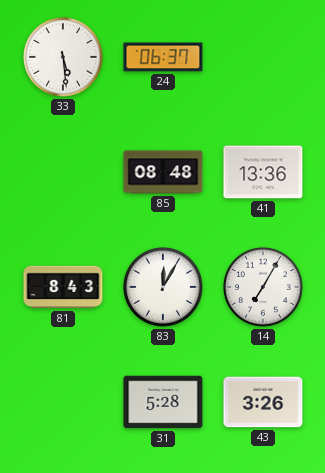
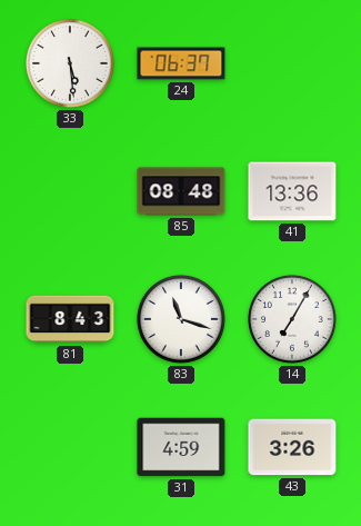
83: 12:05 -> 11:18 (181, 319)
31: 5:28 -> 4:59 (181, 447)
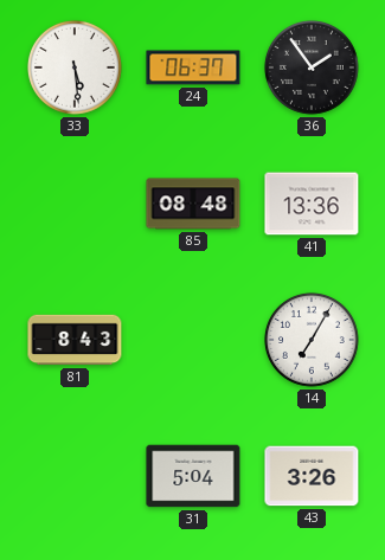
36: none -> 1:54 (312, 67)
83: 11:18 -> none (181, 319)
31: 4:59 -> 5:04 (193, 476)
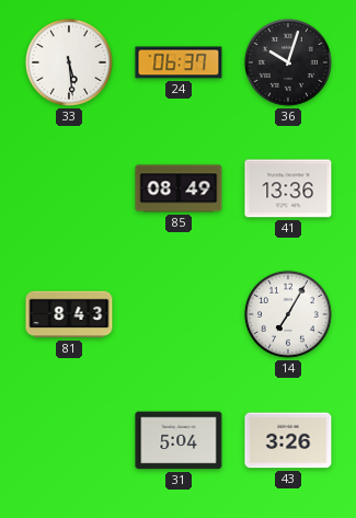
36: 1:54 -> 10:03 (288, 62)
85: 08:48 -> 08:49 (179, 188)
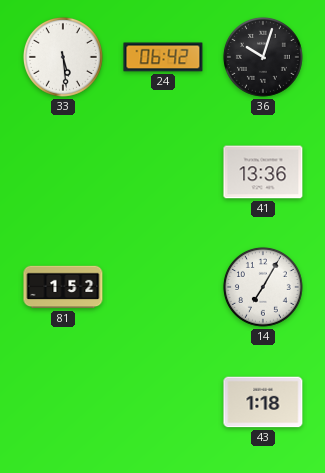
24: 06:37 -> 06:42 (163, 57)
85: 08:49 -> none (179, 188)
81: 8:43 -> 1:52 (63, 287)
31: 5:04 -> none (179, 440)
43: 3:26 -> 1:18 (263, 402)
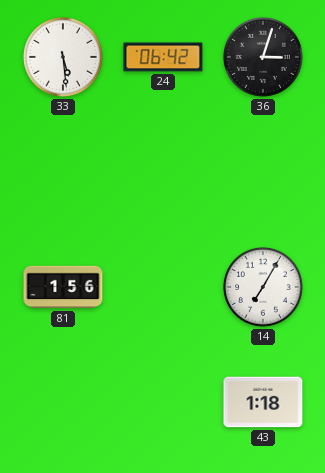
36: 10:03 -> 3:03 (263, 57)
41: 13:36 -> none (263, 172)
81: 1:52 -> 1:56 (63, 287)
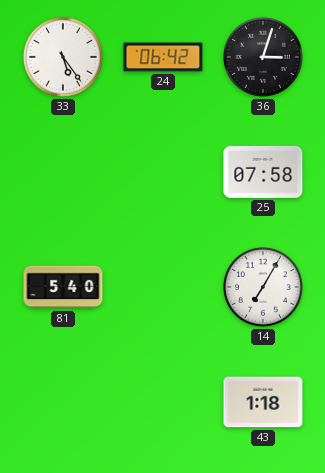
33: 5:29 -> 5:24 (63, 57)
25: none -> 07:58 (263, 172)
81: 1:56 -> 5:40 (63, 287)
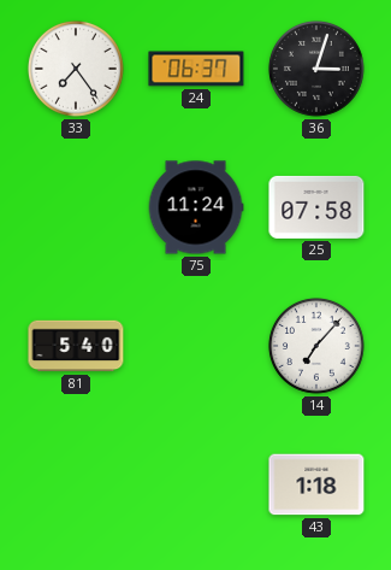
33: 5:24 -> 7:24 (76, 69)
24: 06:42 -> 06:37 (196, 69)
75: none -> 11:24 (196, 207)
14: 7:05 -> 7:07 (316, 346)
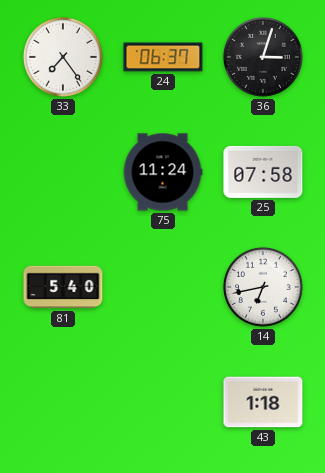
14: 7:07 -> 6:43 (263, 287)
